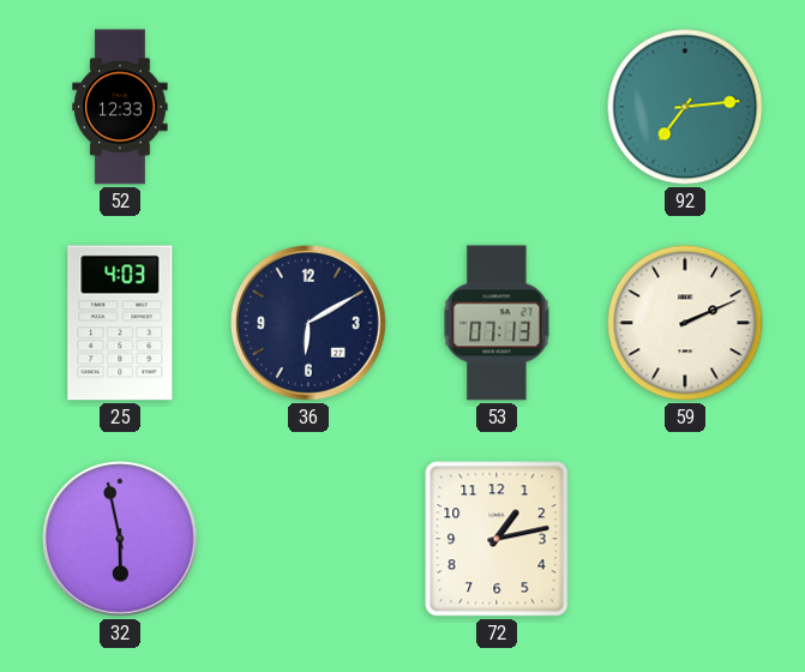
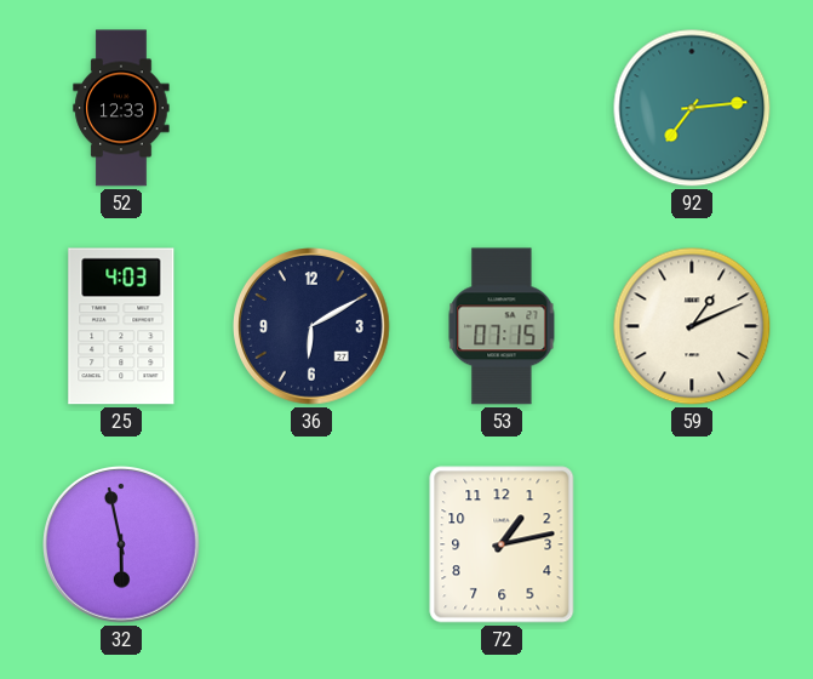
53: 07:13 -> 07:15 (502, 326)
59: 2:11 -> 1:11 (692, 326)
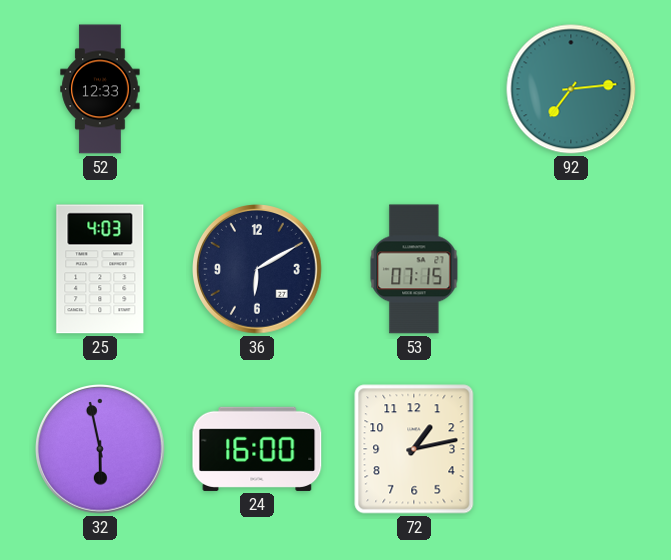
59: 1:11 -> none (692, 326)
24: none -> 16:00 (257, 449)
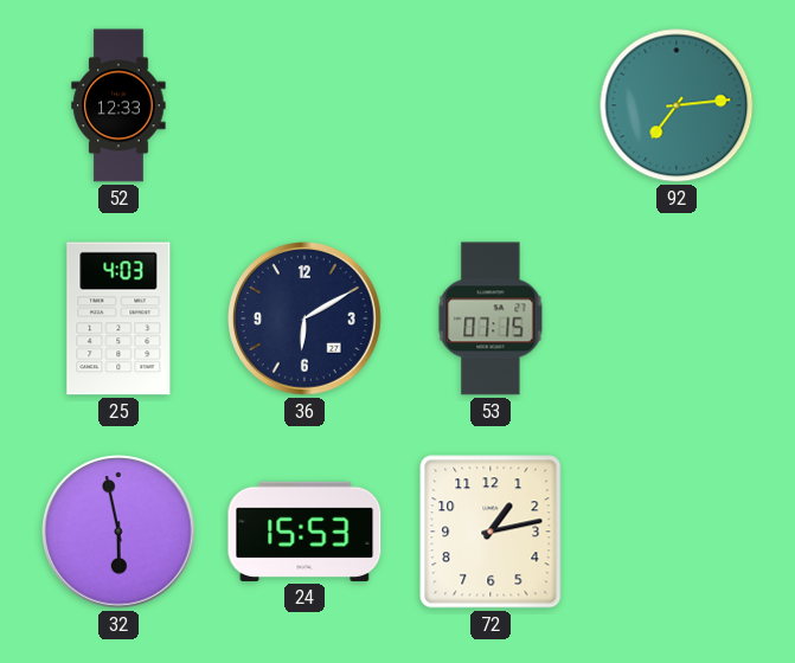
24: 16:00 -> 15:53 (304, 532)
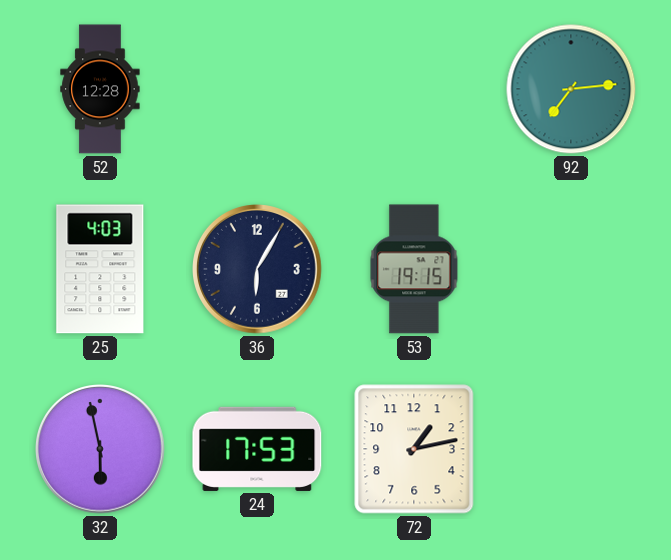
52: 12:33 -> 12:28 (100, 89)
36: 6:10 -> 6:05 (258, 270)
53: 07:15 -> 19:15 (414, 269)
24: 15:53 -> 17:53 (257, 449)
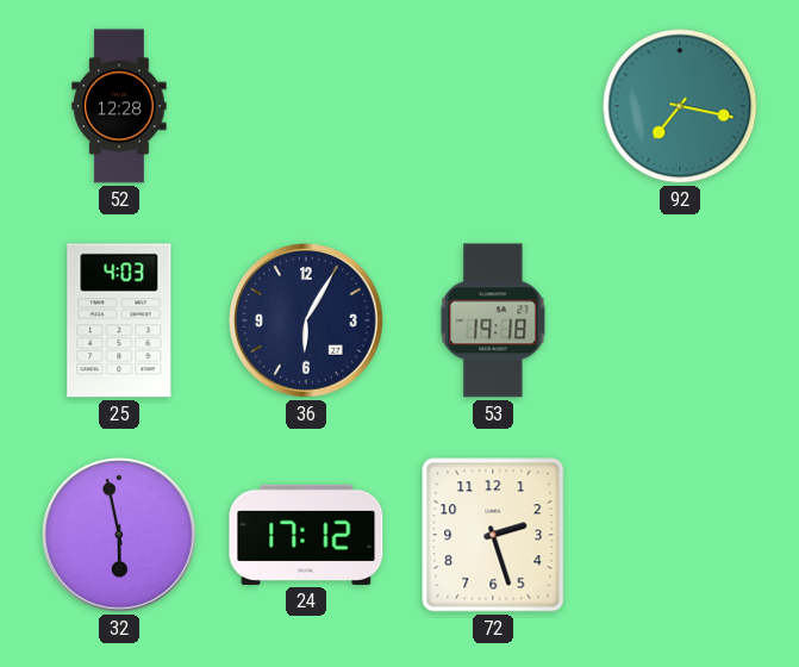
92: 7:14 -> 7:17 (680, 106)
53: 19:15 -> 19:18 (493, 320)
24: 17:53 -> 17:12 (306, 535)
72: 1:13 -> 2:27 (493, 535)
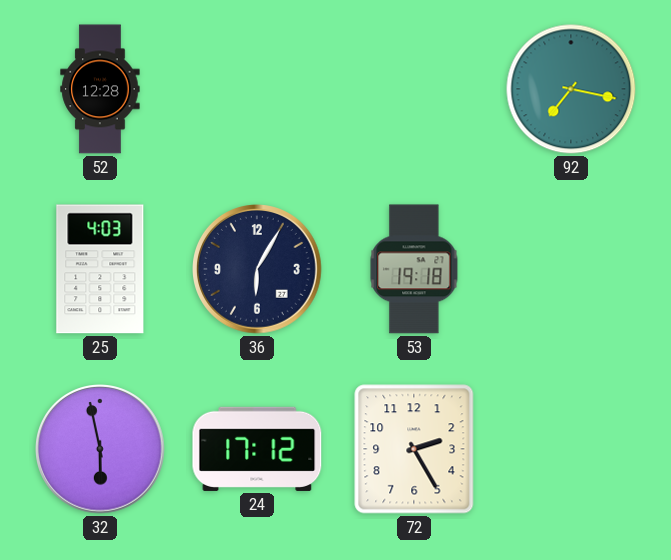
72: 2:27 -> 2:25 (414, 449)
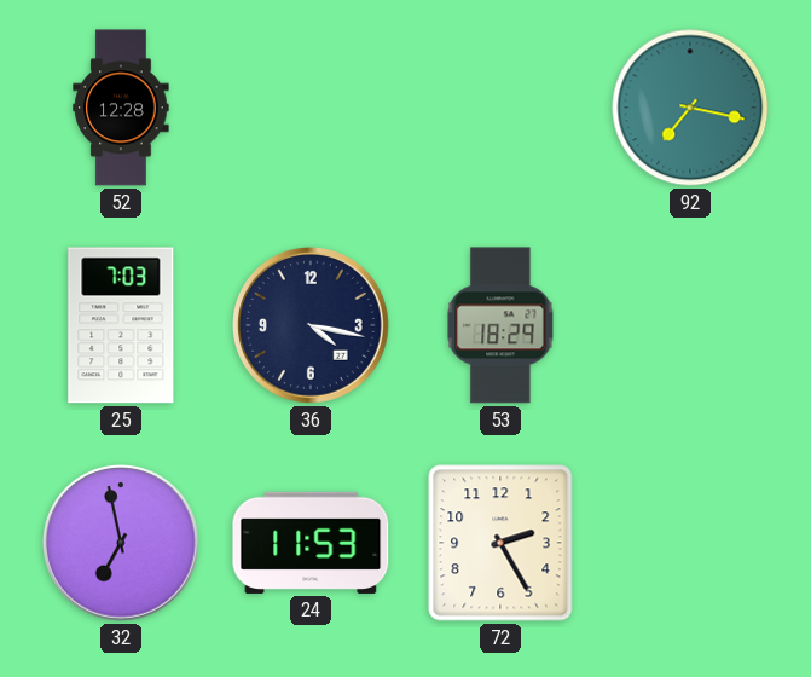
25: 4:03 -> 7:03 (121, 325)
36: 6:05 -> 4:17 (312, 326)
53: 19:18 -> 18:29 (500, 325)
32: 5:58 -> 6:58 (122, 544)
24: 17:12 -> 11:53 (311, 543)
